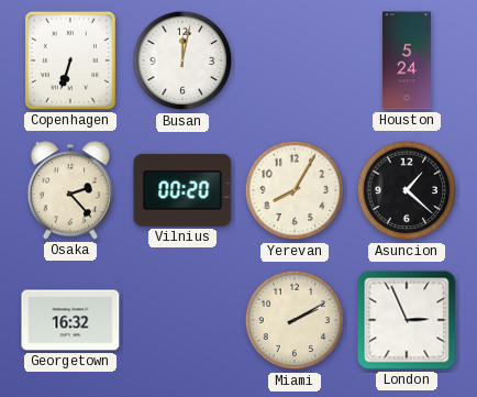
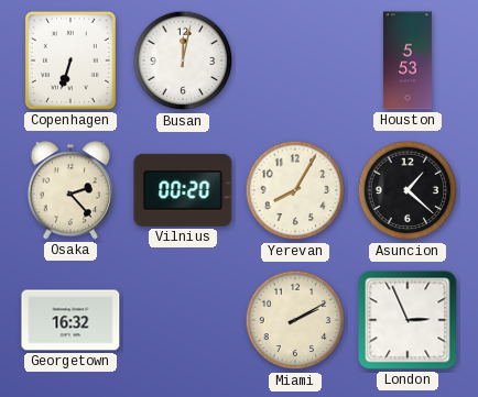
Houston: 5:24 -> 5:53 (408, 60)
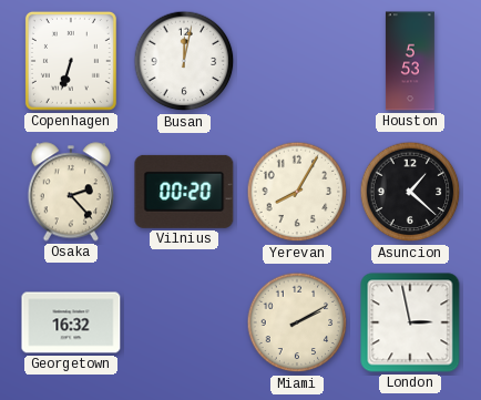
London: 2:56 -> 2:58 (410, 322)
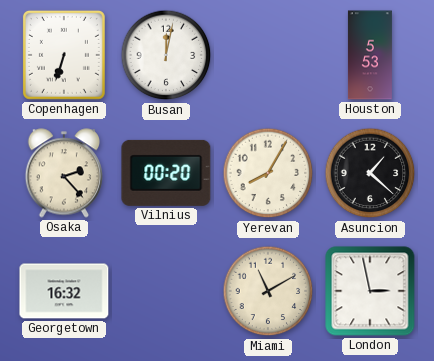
Miami: 2:10 -> 11:10 (268, 291)
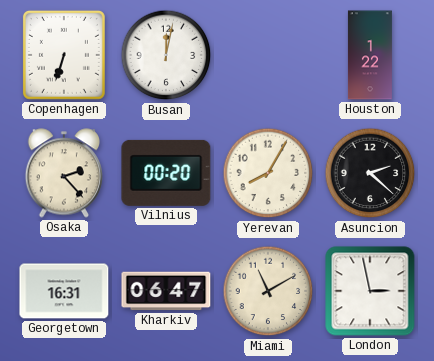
Houston: 5:53 -> 1:22 (370, 55)
Asuncion: 1:22 -> 2:22 (370, 173)
Georgetown: 16:32 -> 16:31 (64, 291)
Kharkiv: none -> 06:47 (166, 291)
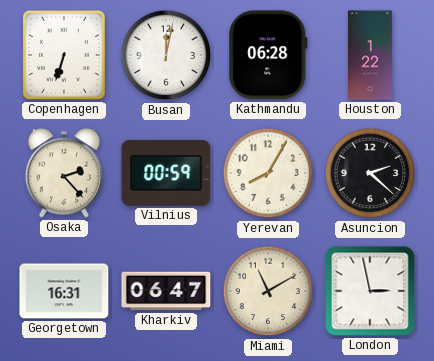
Kathmandu: none -> 06:28 (268, 55)
Vilnius: 00:20 -> 00:59 (166, 173)
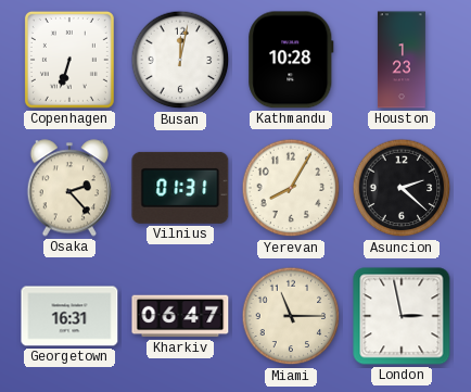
Kathmandu: 06:28 -> 10:28 (291, 60)
Houston: 1:22 -> 1:23 (402, 60)
Vilnius: 00:59 -> 01:31 (180, 188)
Miami: 11:10 -> 11:15 (291, 316)
